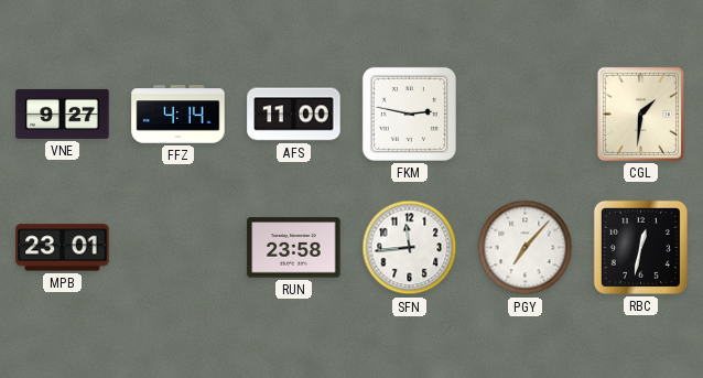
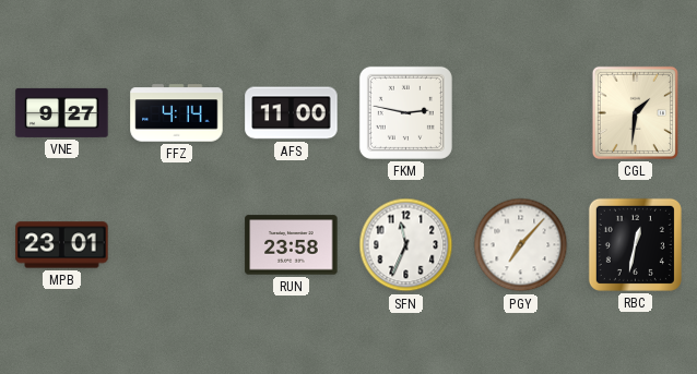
SFN: 11:44 -> 11:34 (406, 245)
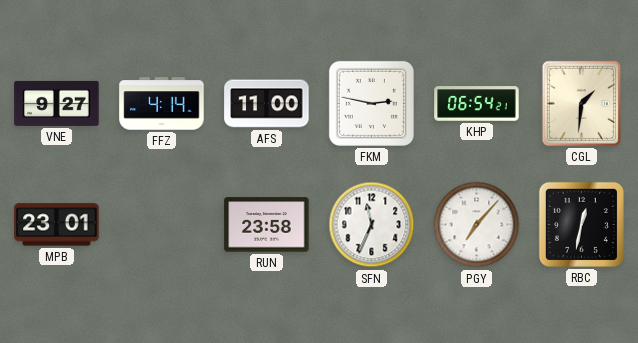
KHP: none -> 06:54 (477, 104)
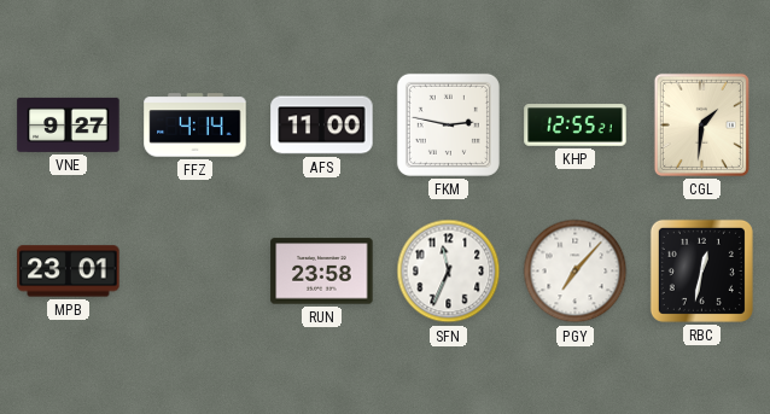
KHP: 06:54 -> 12:55 (576, 126)
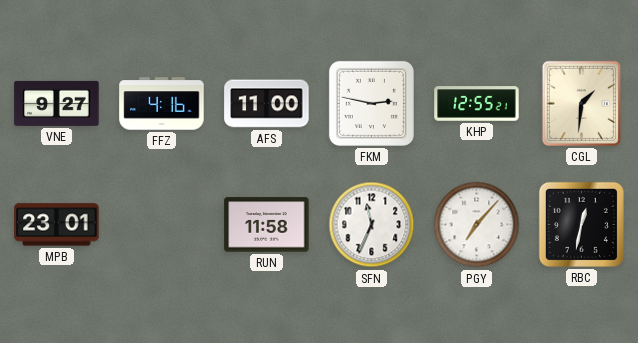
FFZ: 4:14 -> 4:16 (162, 104)
RUN: 23:58 -> 11:58 (267, 225)
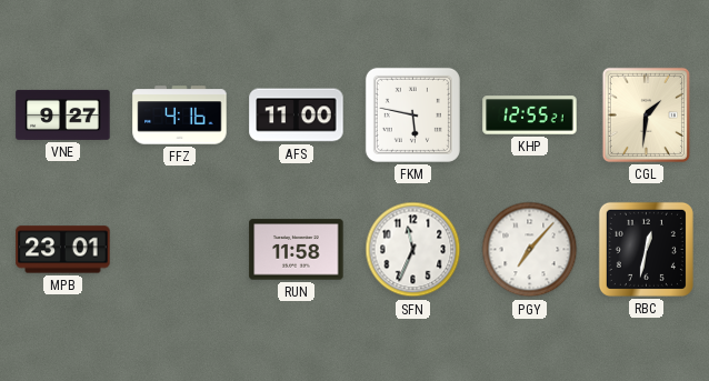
FKM: 2:47 -> 5:47 (412, 114)
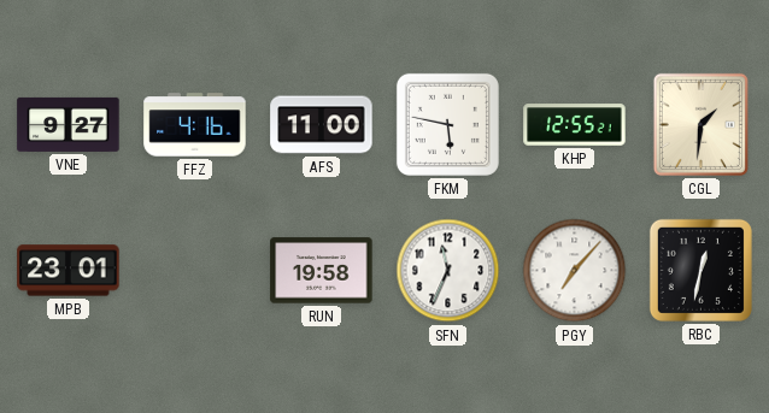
RUN: 11:58 -> 19:58 (322, 271)
